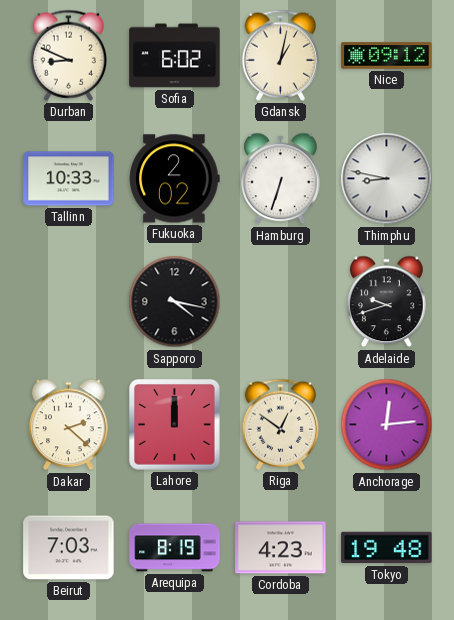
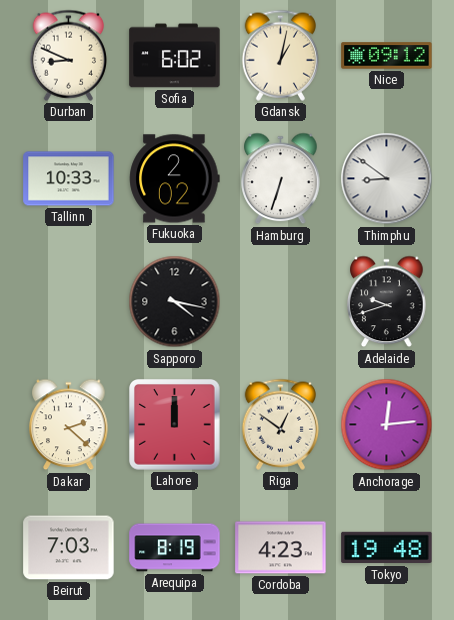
Thimphu: 8:47 -> 8:51 (387, 179)
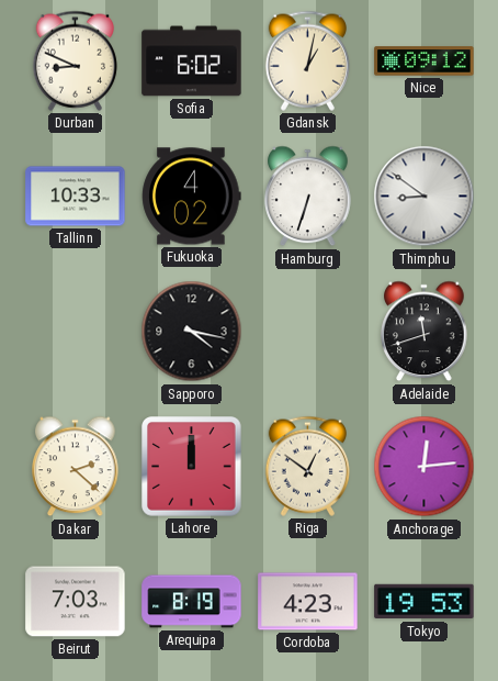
Fukuoka: 2:02 -> 4:02 (192, 197)
Adelaide: 9:42 -> 11:42 (425, 332)
Tokyo: 19:48 -> 19:53 (425, 602)
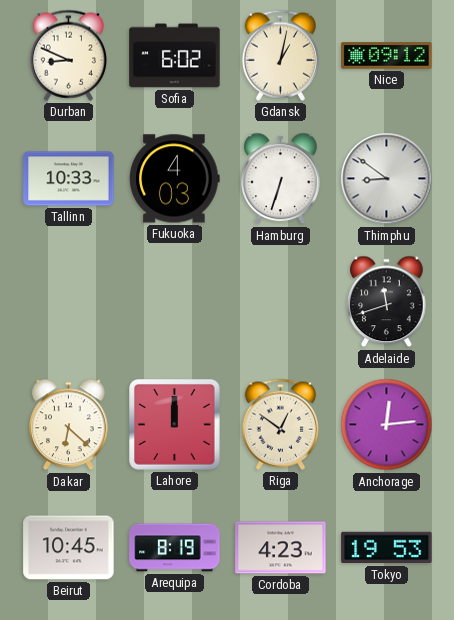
Fukuoka: 4:02 -> 4:03 (175, 179)
Sapporo: 4:17 -> none (192, 332)
Dakar: 2:22 -> 6:22 (69, 425)
Beirut: 7:03 -> 10:45 (69, 548)
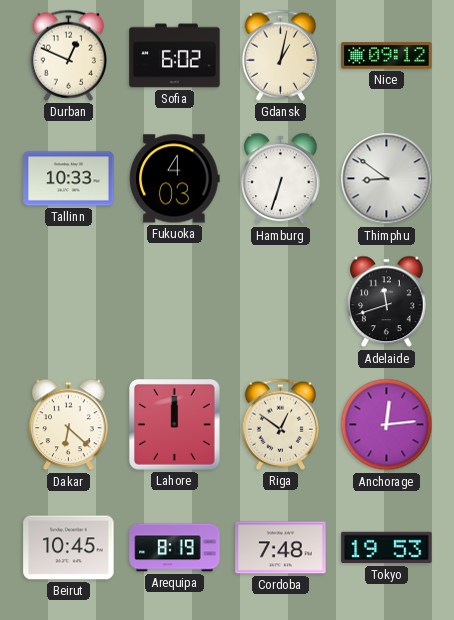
Durban: 8:49 -> 12:49 (68, 55)
Cordoba: 4:23 -> 7:48 (281, 548)
